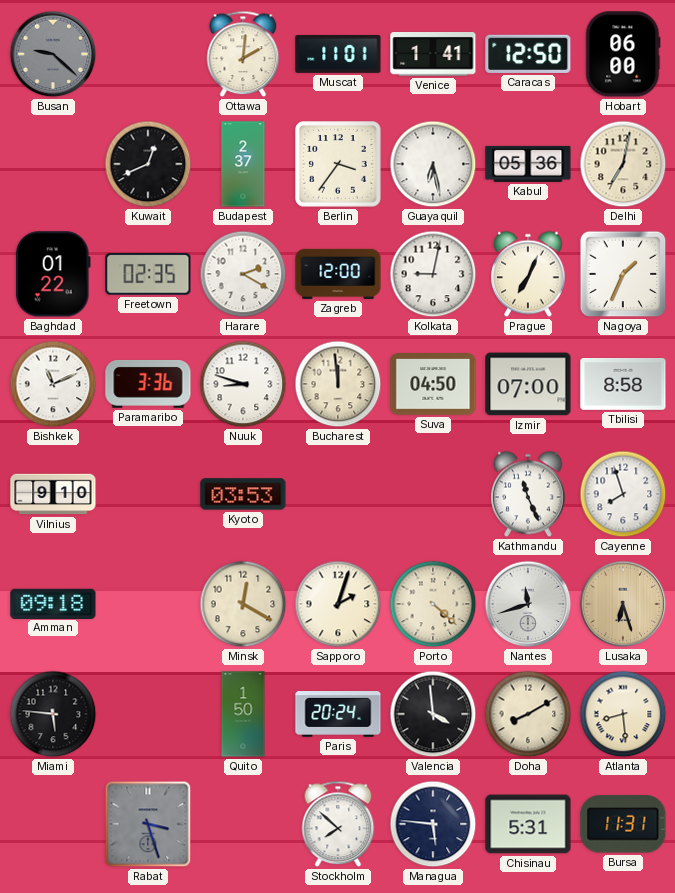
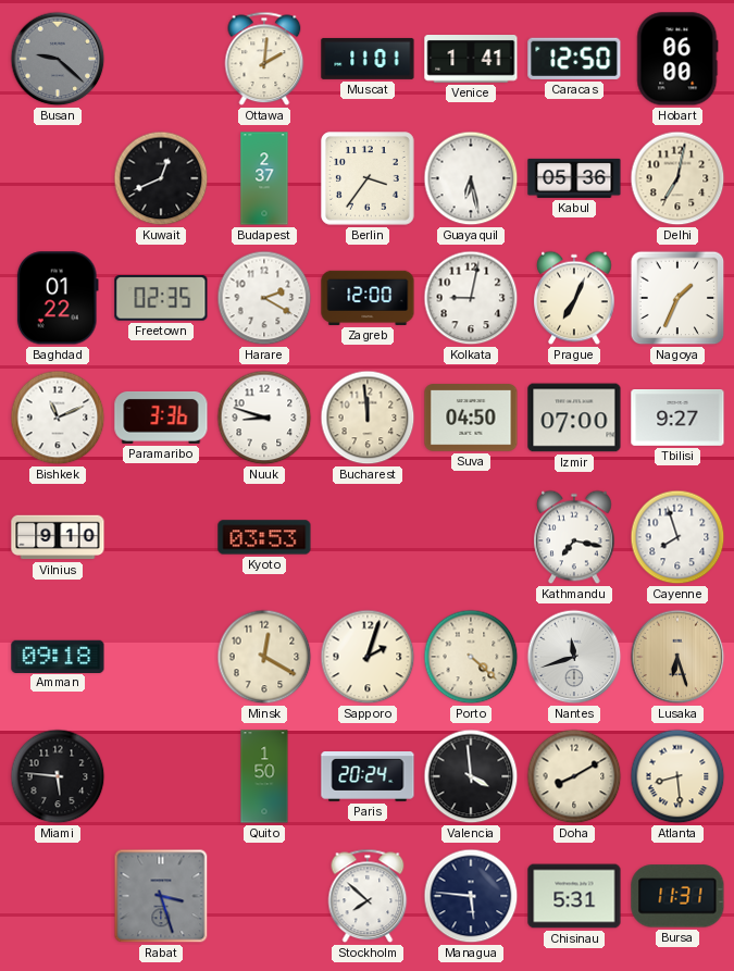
Tbilisi: 8:58 -> 9:27 (677, 419)
Kathmandu: 11:26 -> 7:17 (574, 537)
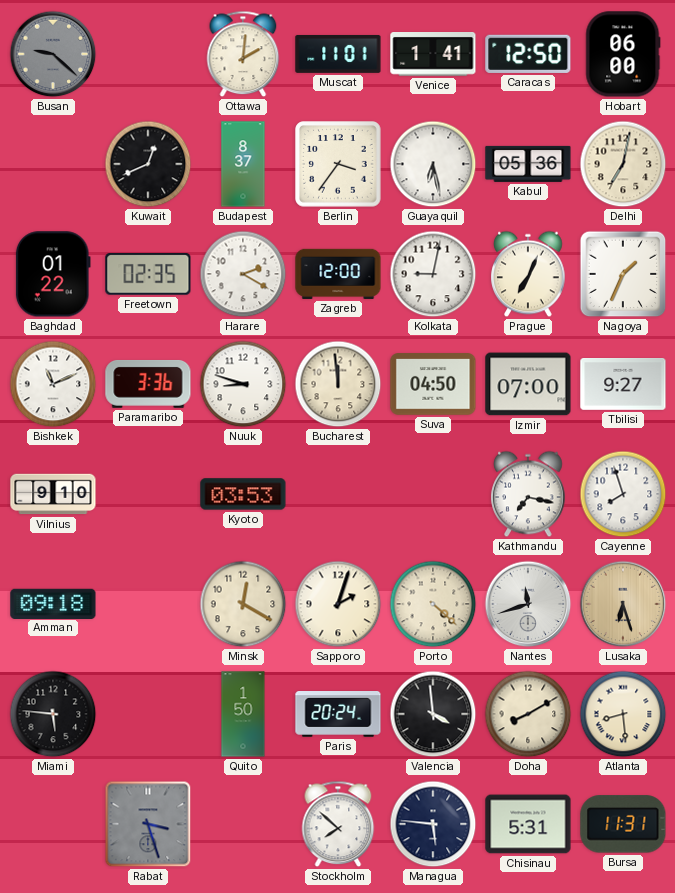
Budapest: 2:37 -> 8:37 (243, 164)
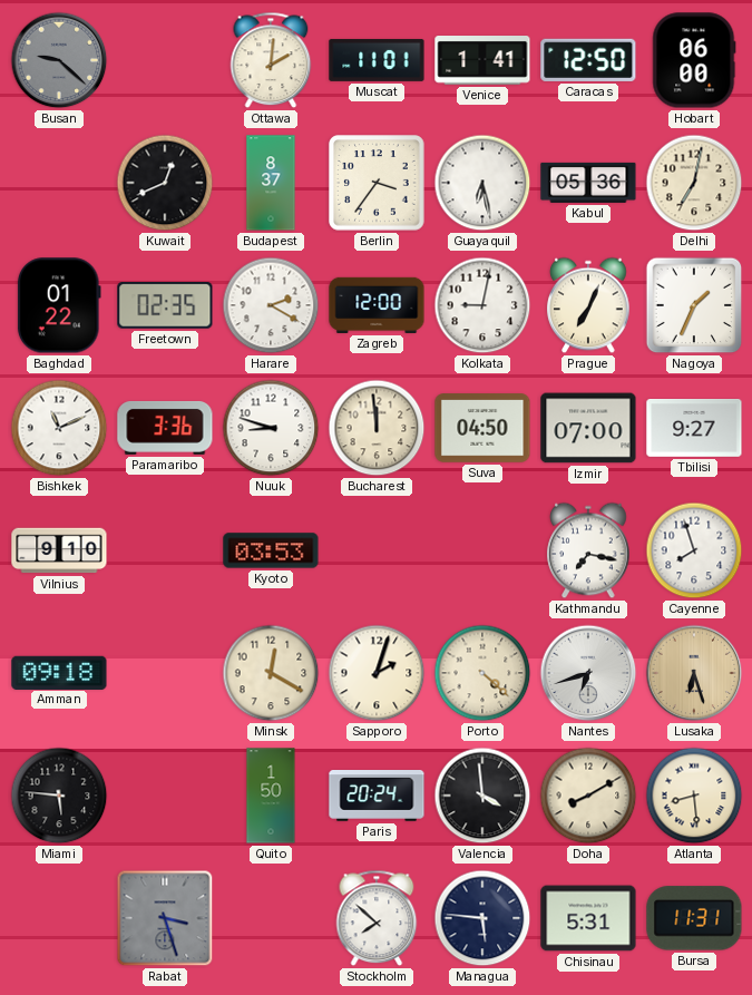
Nantes: 11:42 -> 6:42 (588, 673)
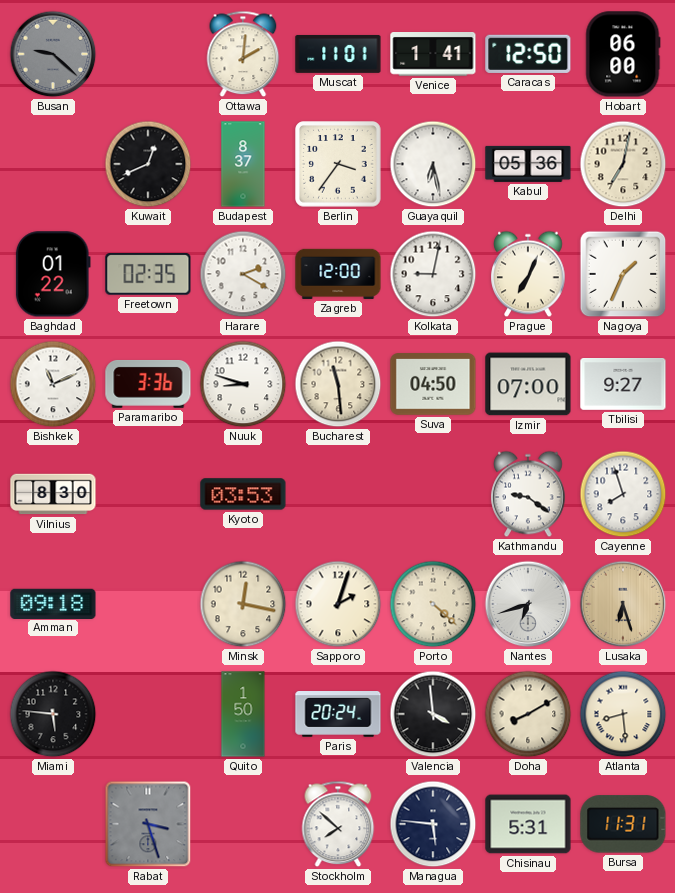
Bucharest: 11:59 -> 11:29 (338, 384)
Vilnius: 9:10 -> 8:30 (53, 494)
Kathmandu: 7:17 -> 9:21 (528, 494)
Minsk: 12:20 -> 12:17 (243, 604)
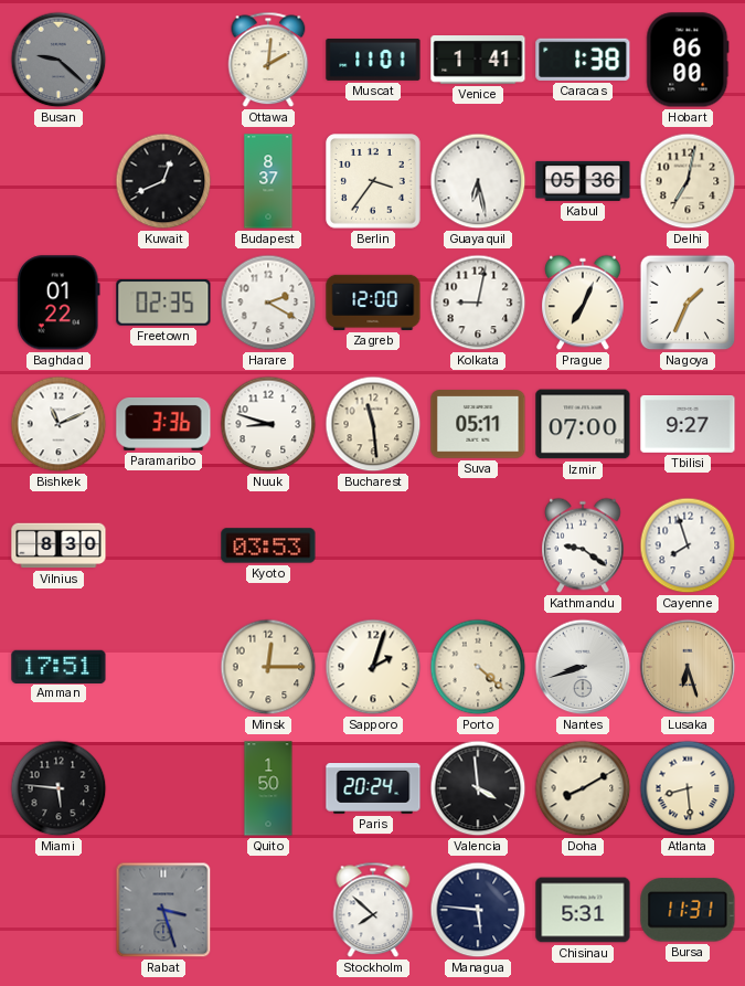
Caracas: 12:50 -> 1:38 (583, 60)
Suva: 04:50 -> 05:11 (478, 424)
Amman: 09:18 -> 17:51 (58, 666)
Minsk: 12:17 -> 12:15 (268, 667)
Nantes: 6:42 -> 8:42 (583, 667)
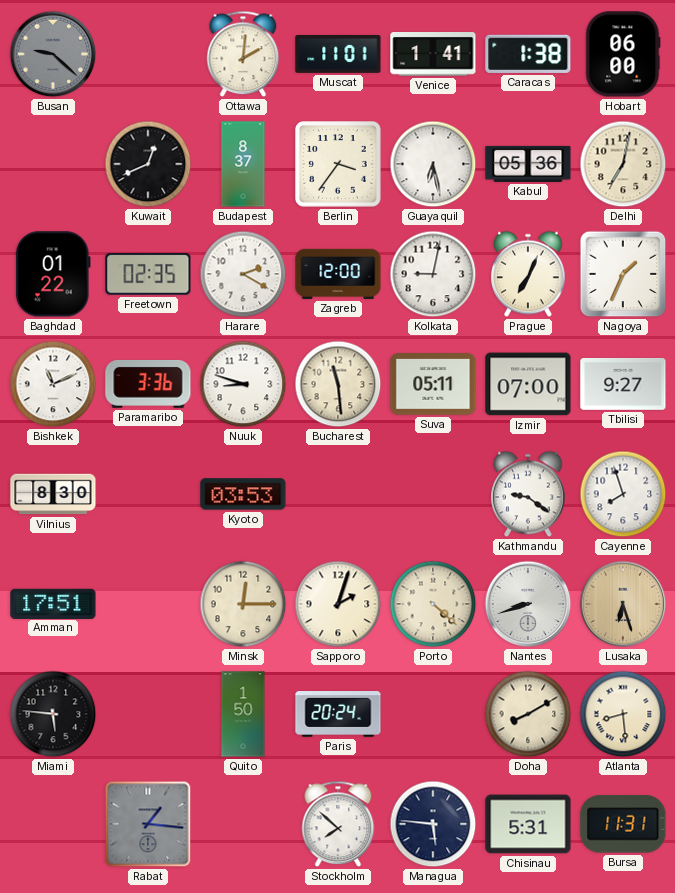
Valencia: 3:59 -> none (478, 788)
Rabat: 3:27 -> 1:16 (148, 824)
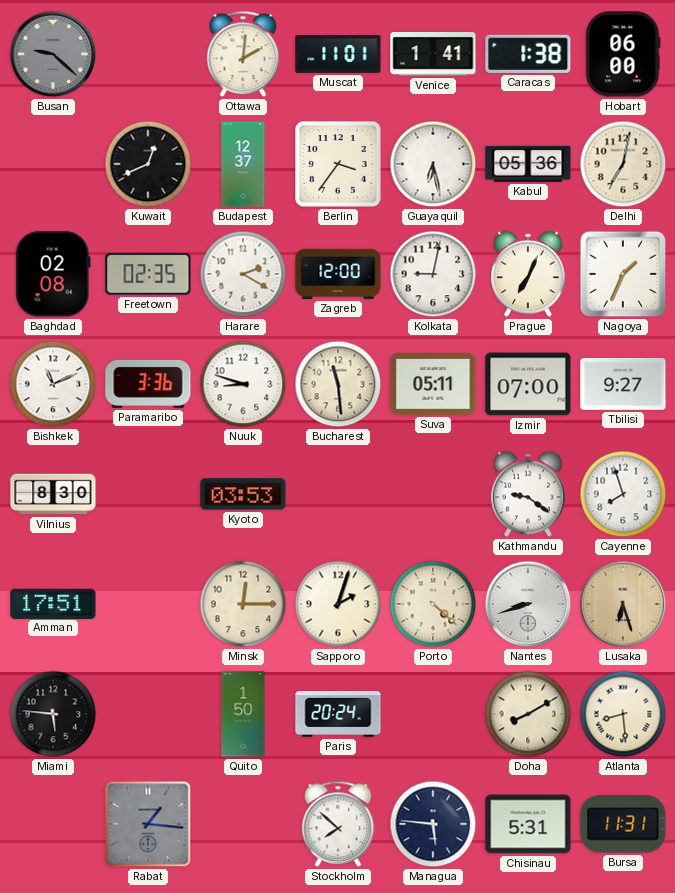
Budapest: 8:37 -> 12:37 (243, 164)
Baghdad: 01:22 -> 02:08 (53, 274)
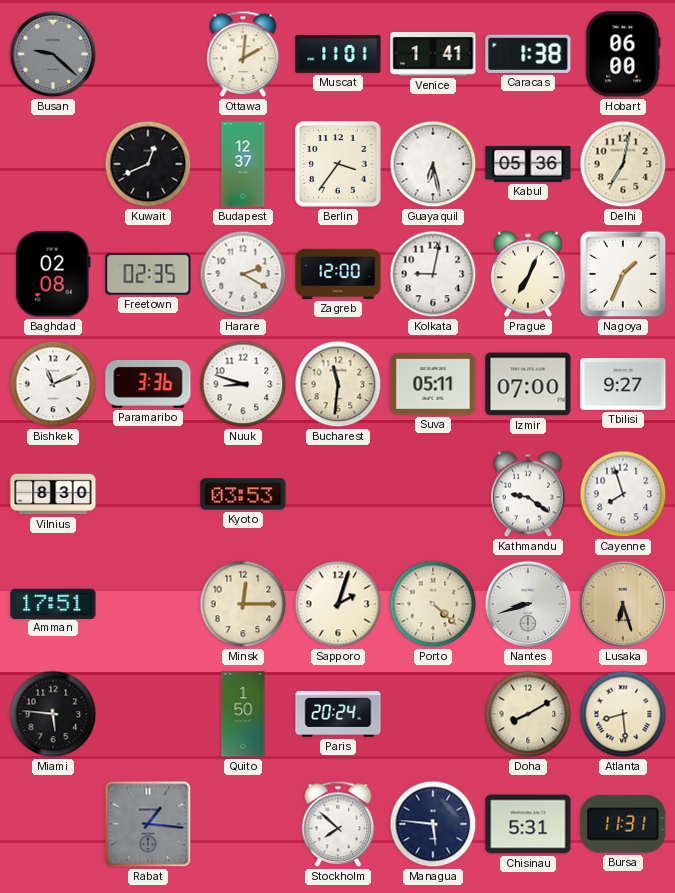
Bucharest: 11:29 -> 11:31 (338, 384)
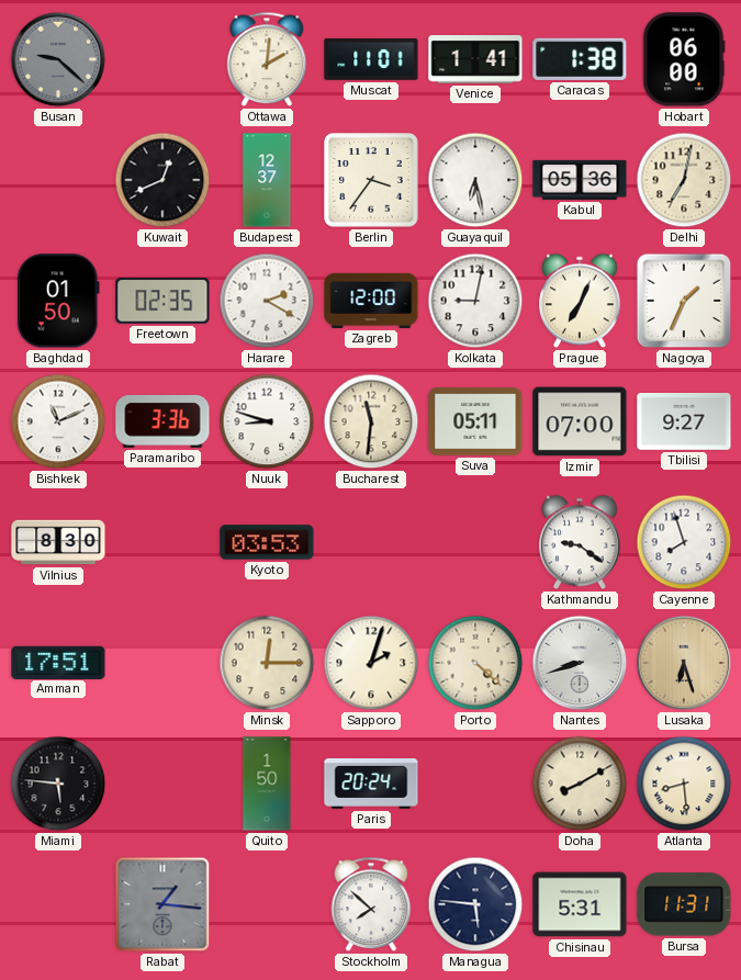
Baghdad: 02:08 -> 01:50 (58, 301)
